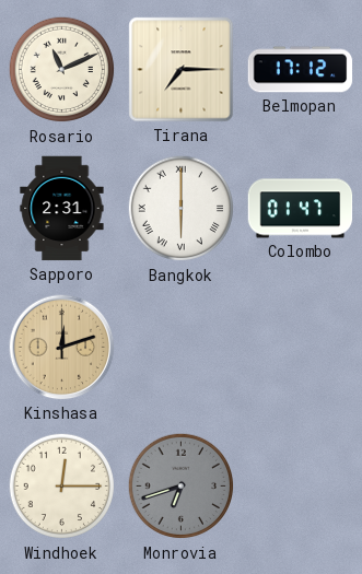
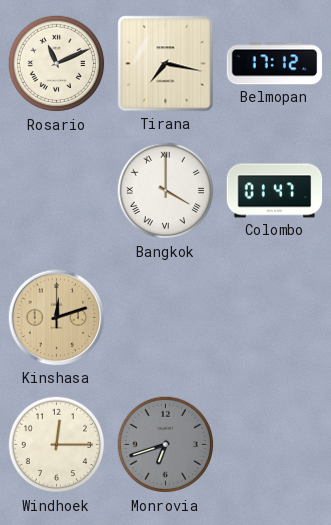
Tirana: 7:15 -> 7:17 (166, 64)
Sapporo: 2:31 -> none (62, 209)
Bangkok: 6:00 -> 4:00 (166, 191)
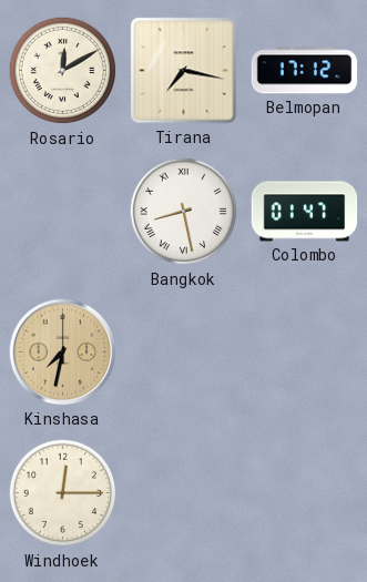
Rosario: 11:11 -> 12:10 (63, 71)
Bangkok: 4:00 -> 8:28 (184, 212)
Kinshasa: 12:12 -> 7:32 (63, 353)
Monrovia: 6:42 -> none (166, 445)
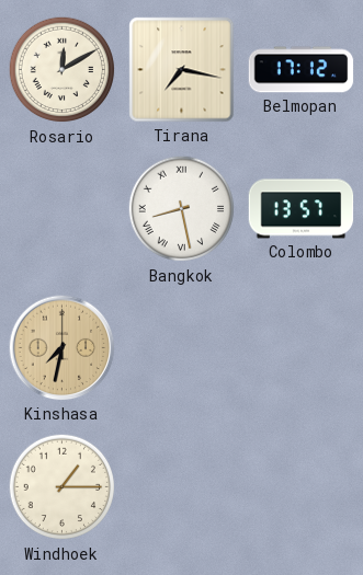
Colombo: 01:47 -> 13:57 (302, 209)
Windhoek: 12:15 -> 1:15 (63, 487)
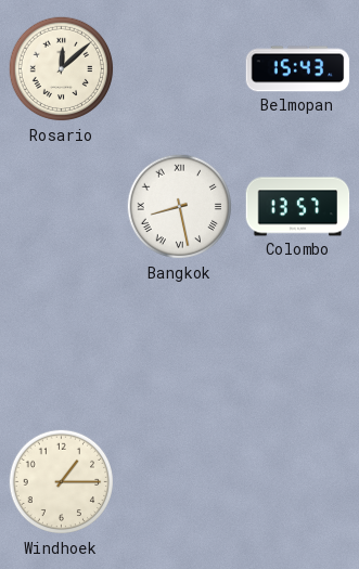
Rosario: 12:10 -> 12:08 (62, 69)
Tirana: 7:17 -> none (182, 70)
Belmopan: 17:12 -> 15:43 (298, 69)
Kinshasa: 7:32 -> none (63, 348)
